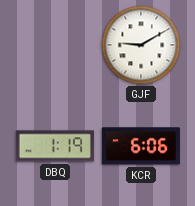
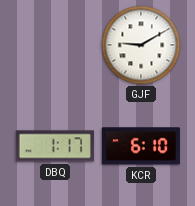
DBQ: 1:19 -> 1:17 (55, 146)
KCR: 6:06 -> 6:10 (141, 146)
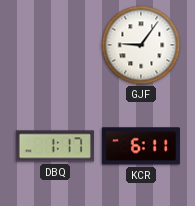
GJF: 9:10 -> 9:06 (141, 45)
KCR: 6:10 -> 6:11 (141, 146)
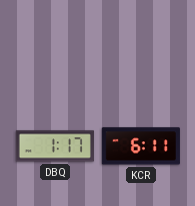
GJF: 9:06 -> none (141, 45)
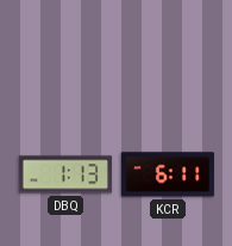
DBQ: 1:17 -> 1:13 (65, 174)
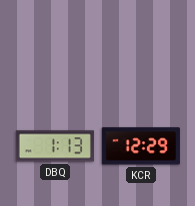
KCR: 6:11 -> 12:29 (141, 146)
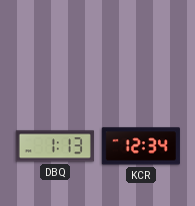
KCR: 12:29 -> 12:34 (141, 146)
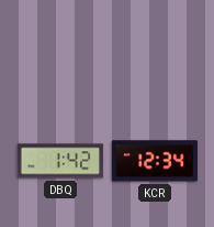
DBQ: 1:13 -> 1:42 (60, 161)
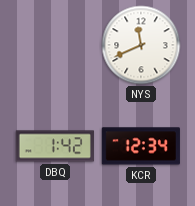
NYS: none -> 11:41 (141, 45)
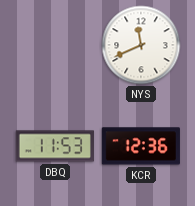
DBQ: 1:42 -> 11:53 (55, 146)
KCR: 12:34 -> 12:36 (141, 146)
